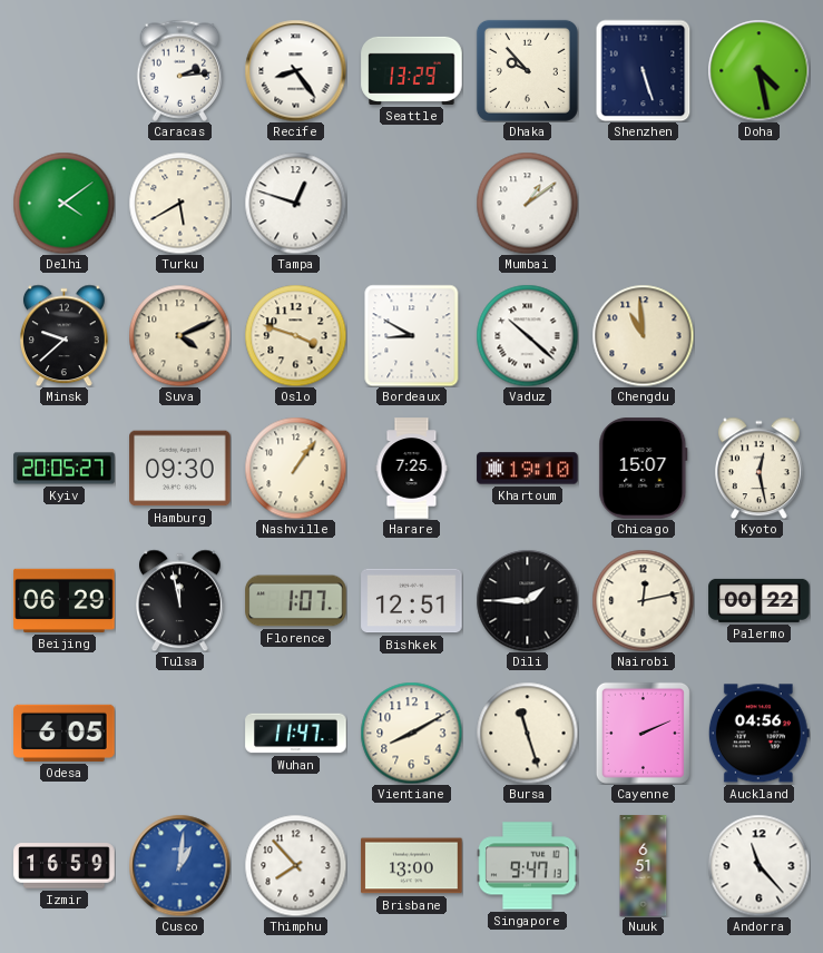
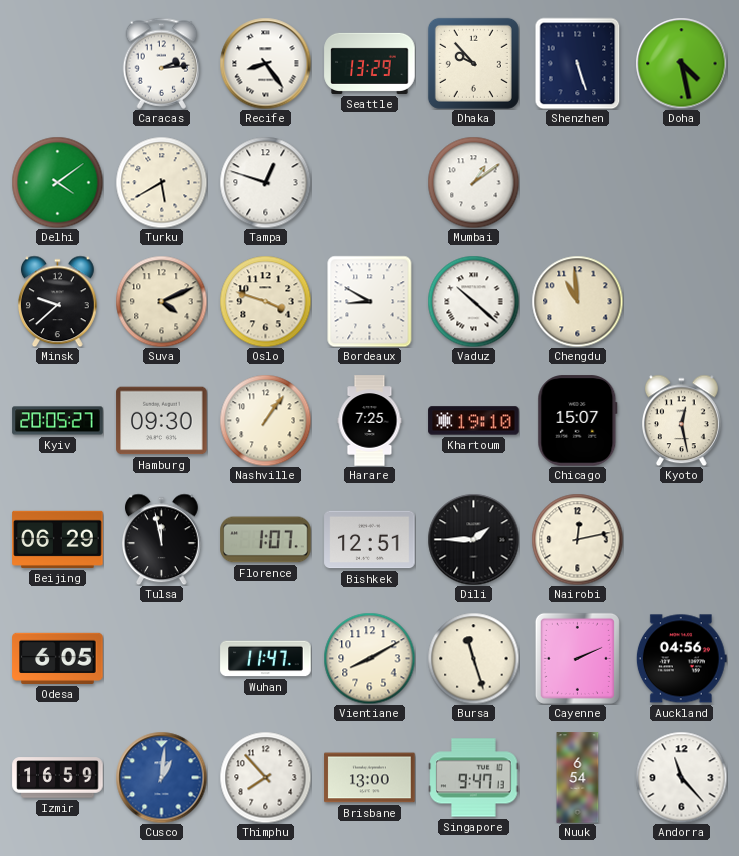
Palermo: 00:22 -> none (760, 600)
Nuuk: 6:51 -> 6:54 (578, 778)
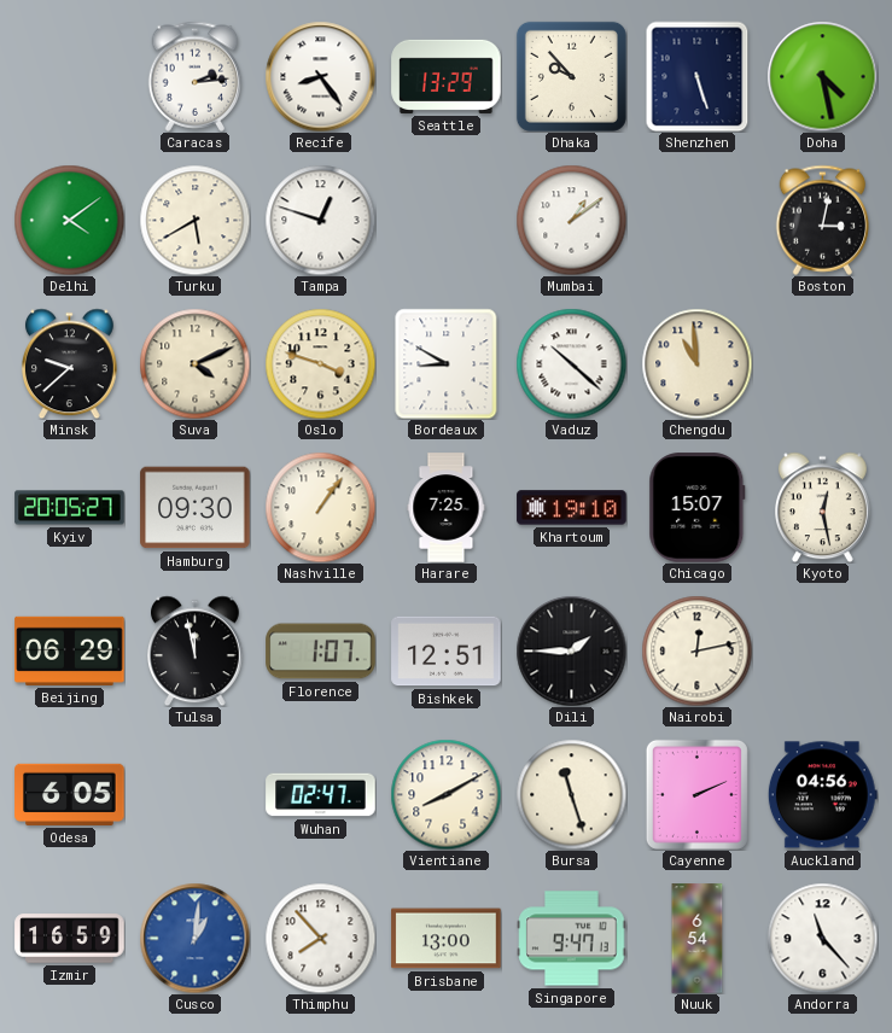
Boston: none -> 3:02 (823, 220)
Wuhan: 11:47 -> 02:47 (321, 795)
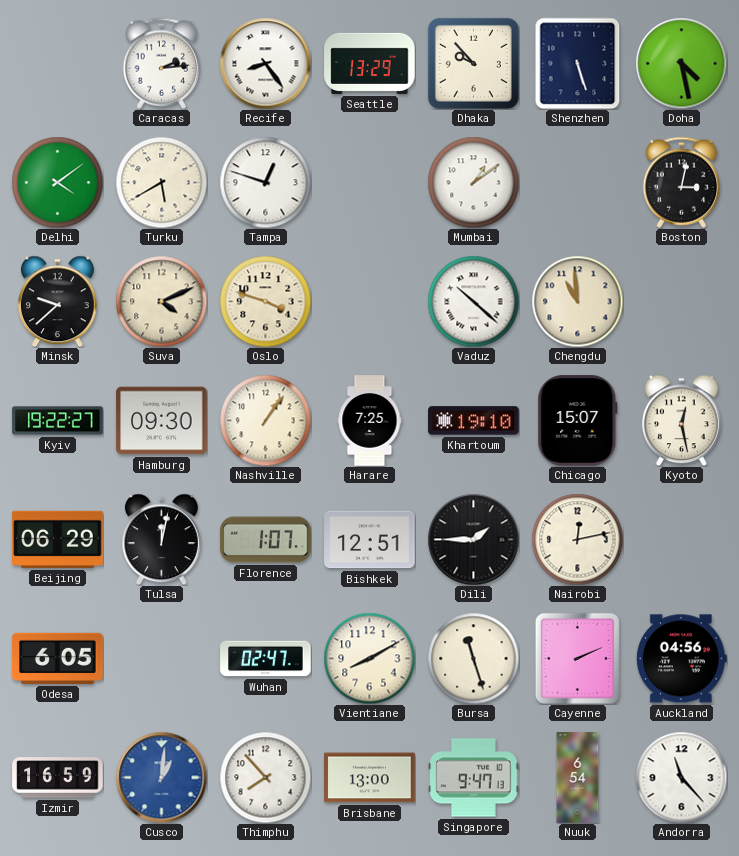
Bordeaux: 8:50 -> none (447, 363)
Kyiv: 20:05 -> 19:22 (58, 421)
Tulsa: 11:58 -> 12:02 (162, 539)
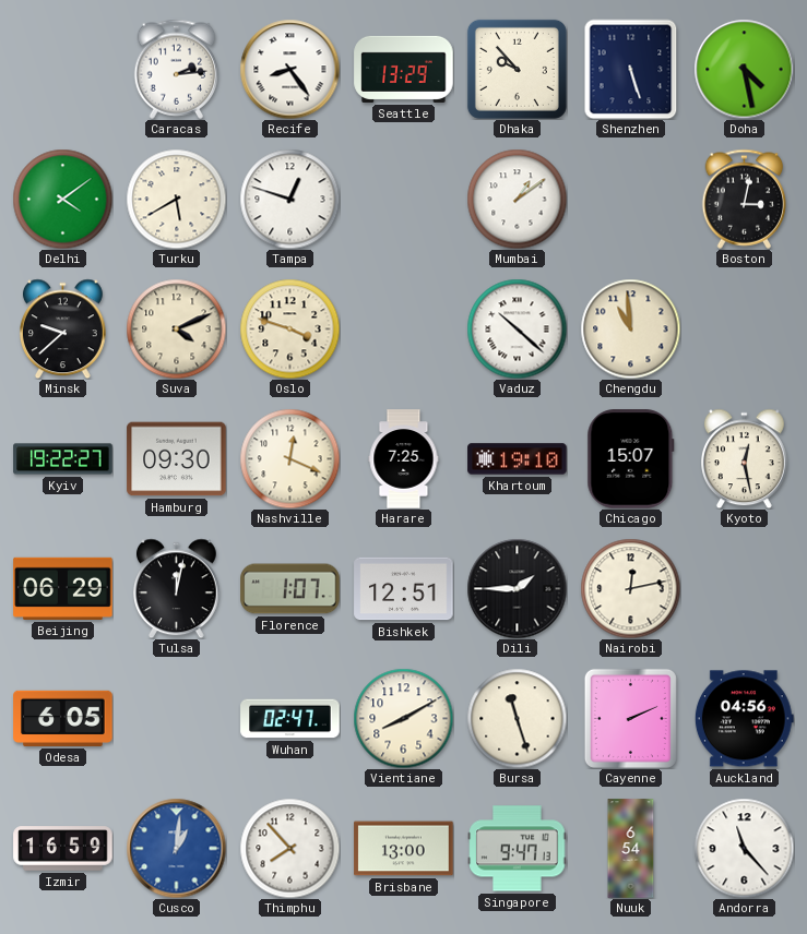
Nashville: 1:06 -> 12:19 (289, 458)
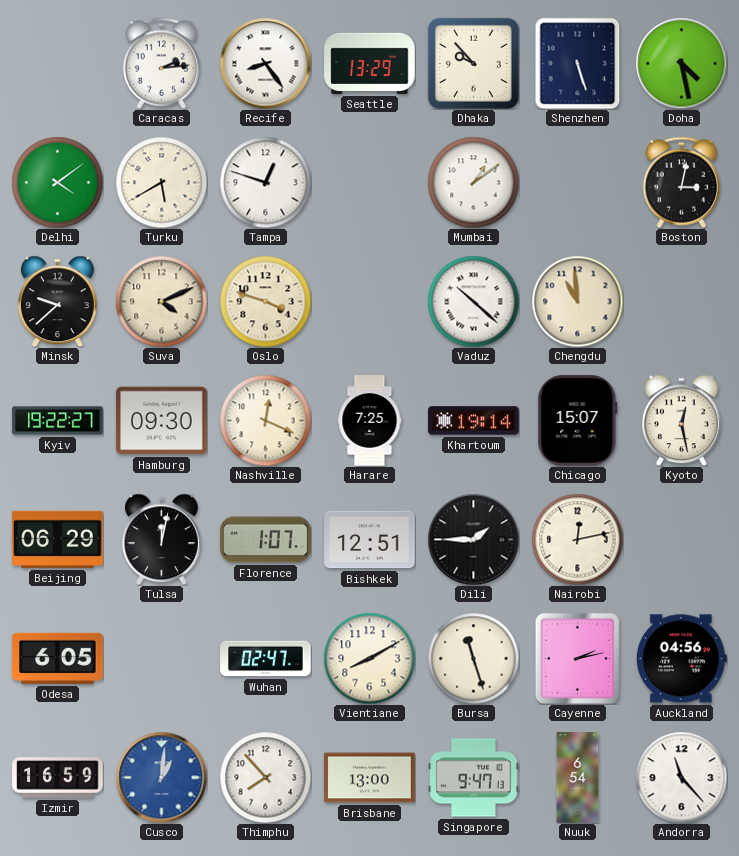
Khartoum: 19:10 -> 19:14 (474, 421)
Cayenne: 2:11 -> 2:13 (577, 658)
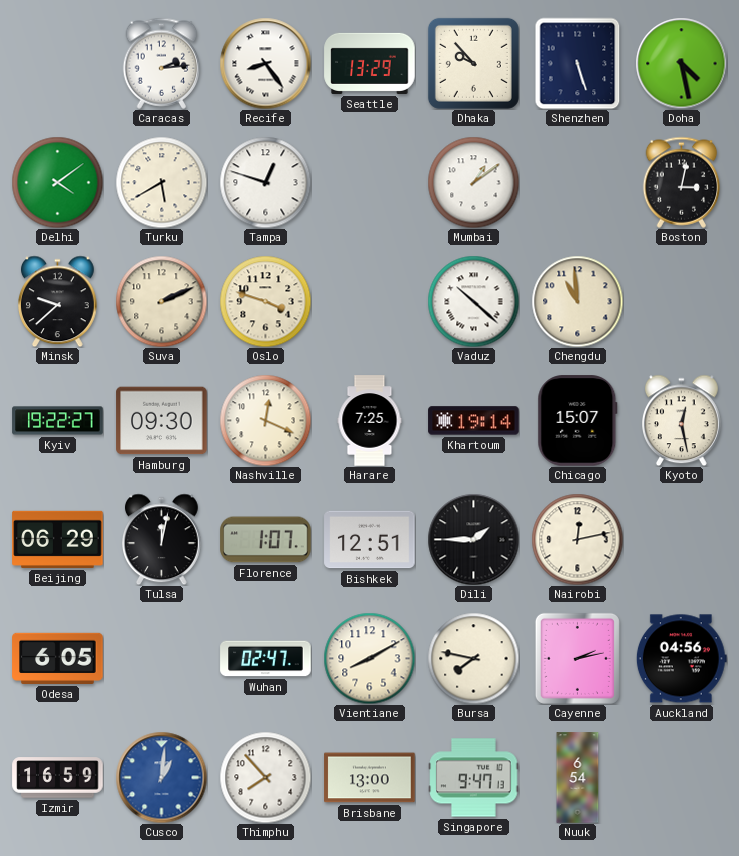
Suva: 4:11 -> 2:11 (161, 301)
Bursa: 11:27 -> 7:47 (473, 658)
Andorra: 11:23 -> none (681, 777)
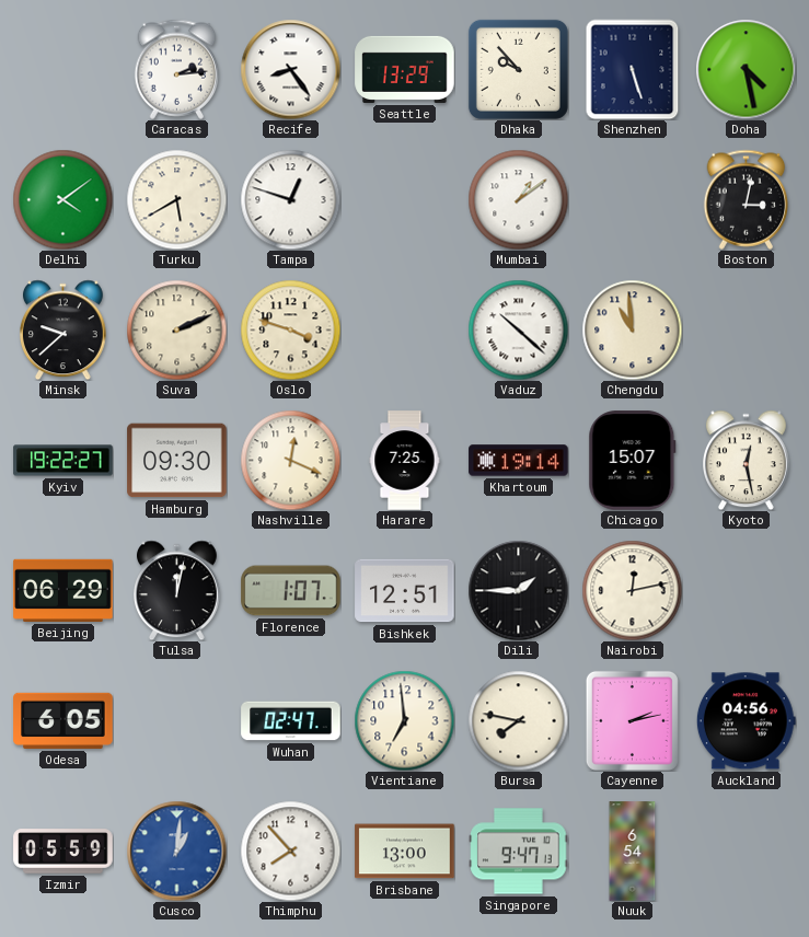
Vientiane: 8:10 -> 6:59 (404, 720)
Izmir: 16:59 -> 05:59 (63, 852)
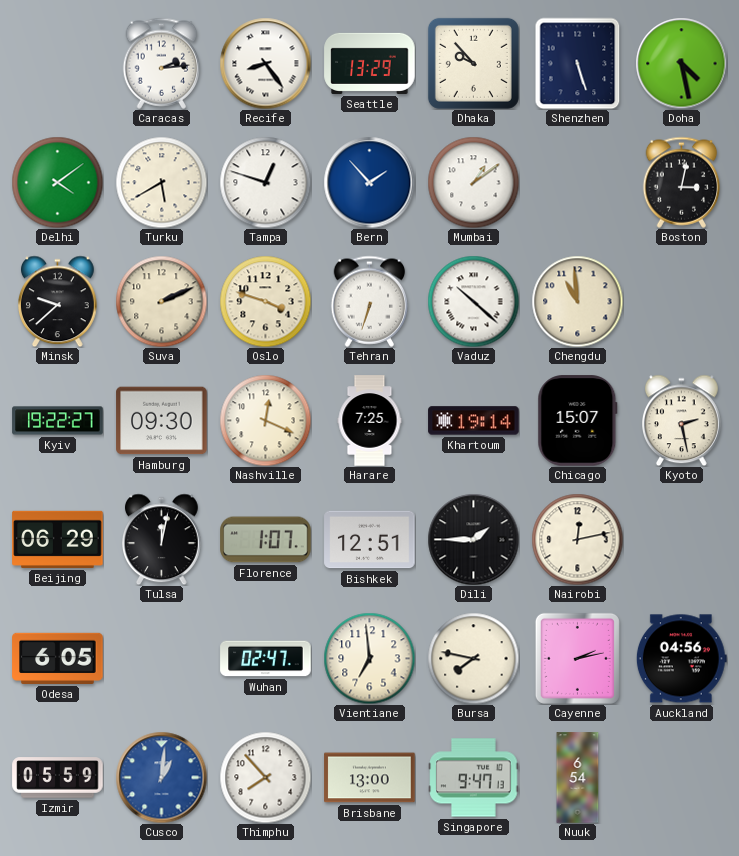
Bern: none -> 1:53 (369, 182)
Tehran: none -> 6:33 (370, 301)
Kyoto: 12:28 -> 2:28 (682, 420)
